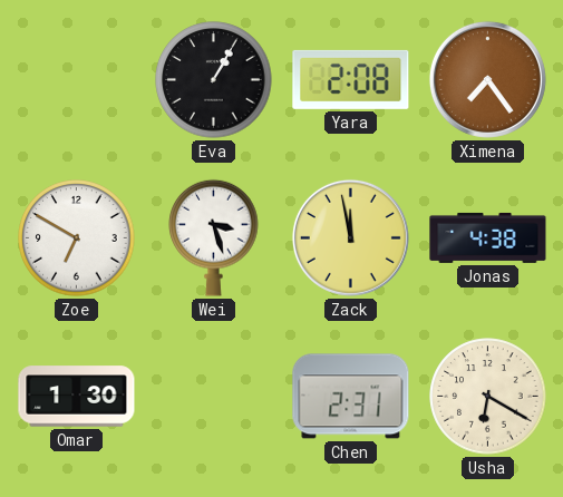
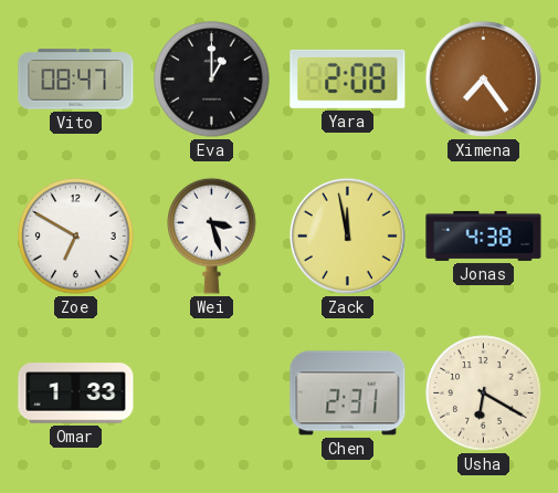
Vito: none -> 08:47 (76, 80)
Eva: 1:05 -> 1:00 (212, 80)
Omar: 1:30 -> 1:33 (76, 394)
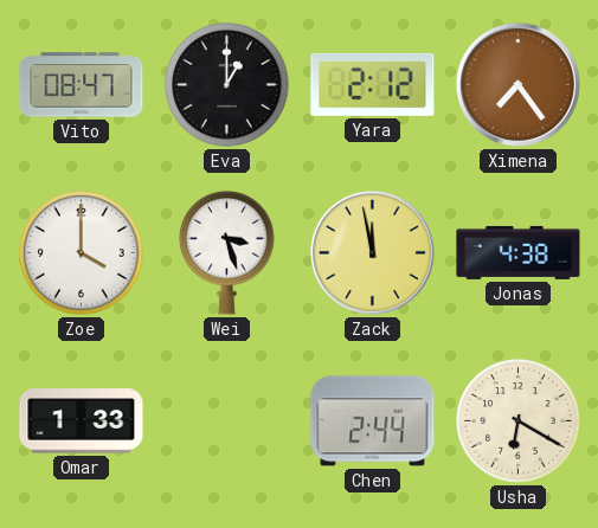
Yara: 2:08 -> 2:12 (373, 84)
Zoe: 6:50 -> 4:00 (82, 253)
Chen: 2:31 -> 2:44 (373, 421)
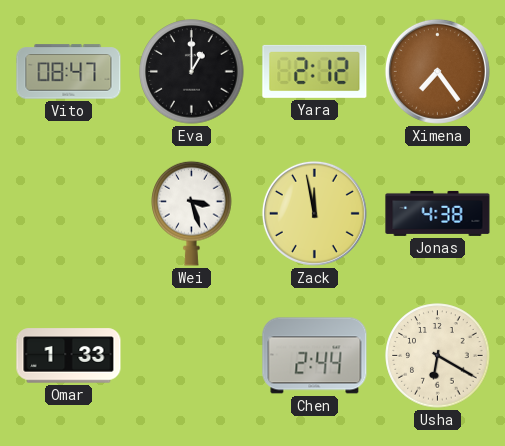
Zoe: 4:00 -> none (82, 253)
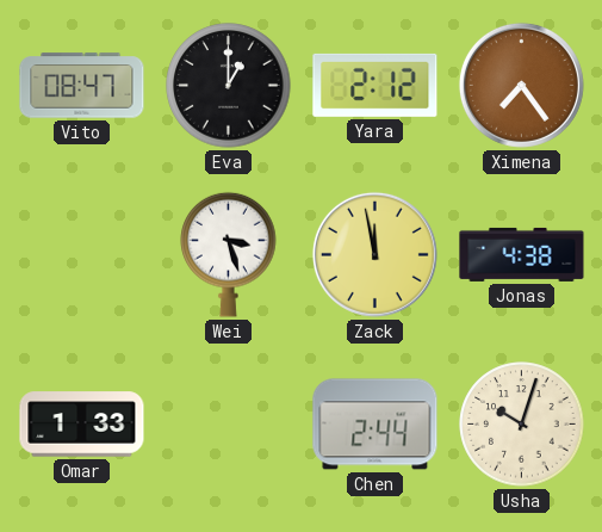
Usha: 6:20 -> 10:03 (522, 425)
